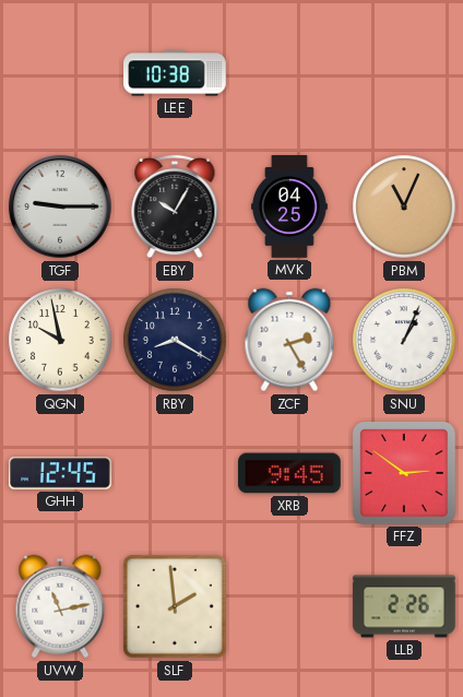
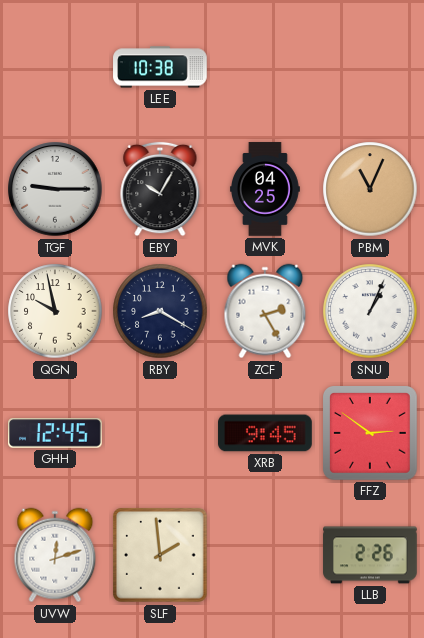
UVW: 11:13 -> 12:12 (55, 555)
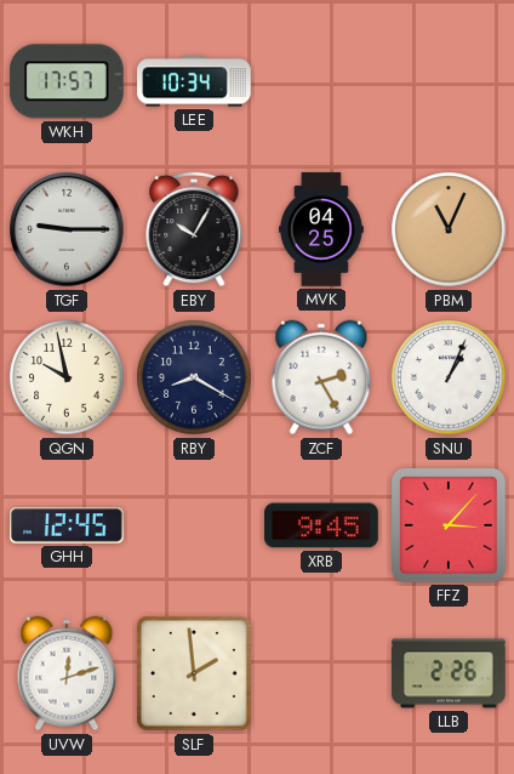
WKH: none -> 17:57 (67, 81)
LEE: 10:38 -> 10:34 (194, 81)
FFZ: 2:51 -> 3:07 (450, 527)
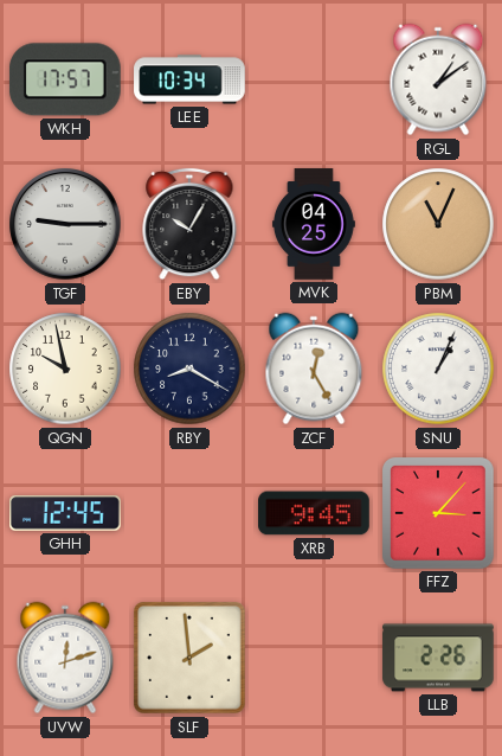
RGL: none -> 1:09 (438, 79)
ZCF: 2:25 -> 12:25 (314, 369)
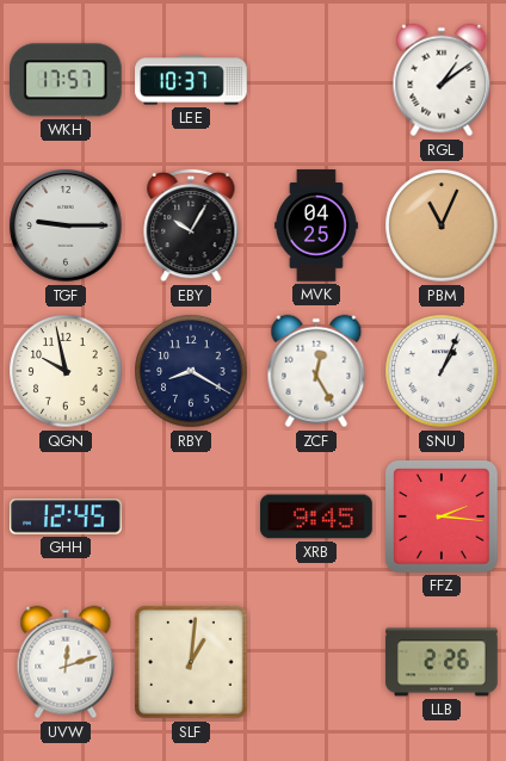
LEE: 10:34 -> 10:37 (191, 80)
FFZ: 3:07 -> 2:16 (443, 518)
SLF: 1:59 -> 1:01 (192, 663)
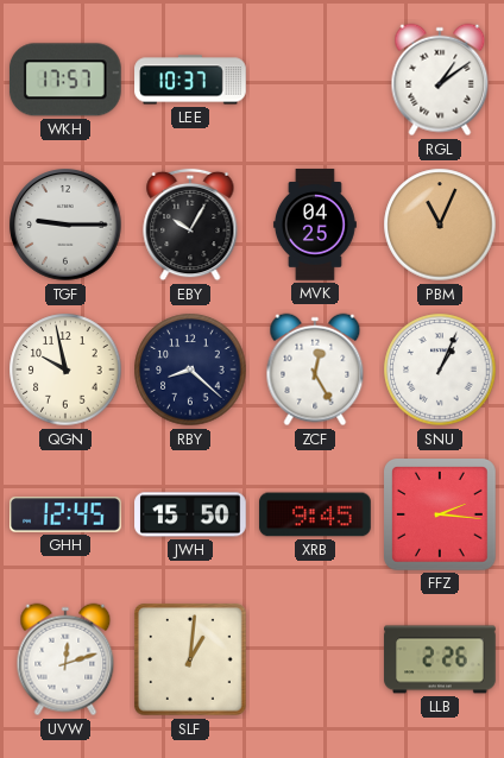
RBY: 8:20 -> 8:22 (190, 369)
JWH: none -> 15:50 (190, 514)
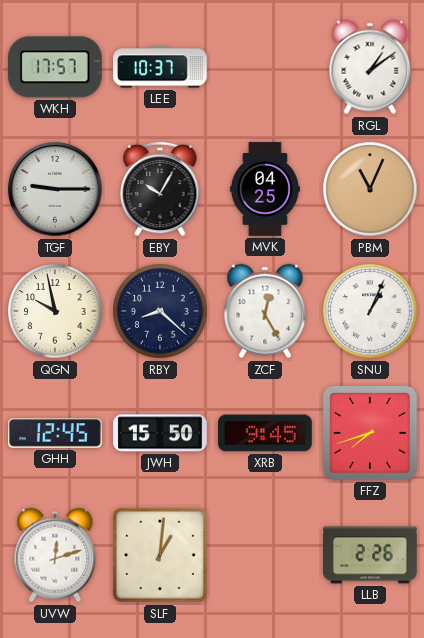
FFZ: 2:16 -> 7:42 (371, 434)
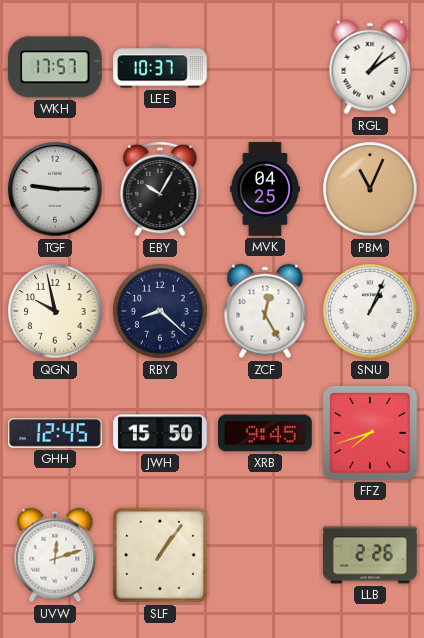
SLF: 1:01 -> 1:06 (161, 556)
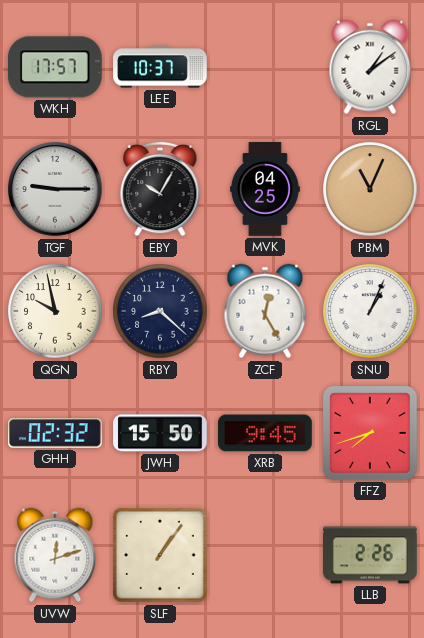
GHH: 12:45 -> 02:32 (56, 433)
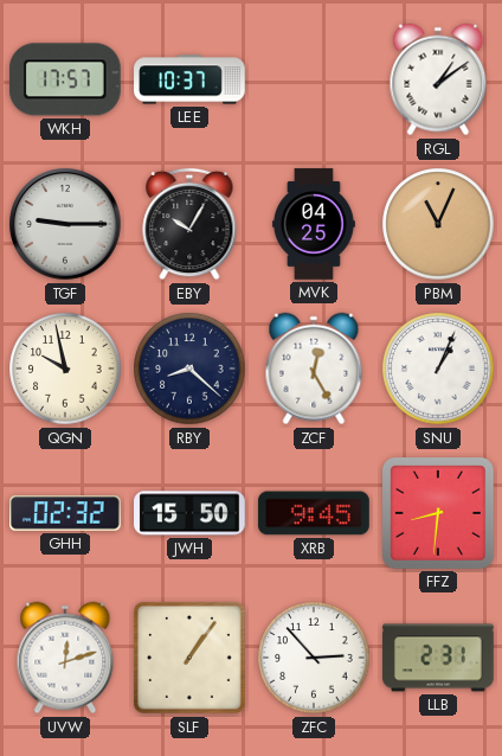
FFZ: 7:42 -> 8:31 (439, 514)
ZFC: none -> 2:53 (314, 658)
LLB: 2:26 -> 2:31 (438, 658)
